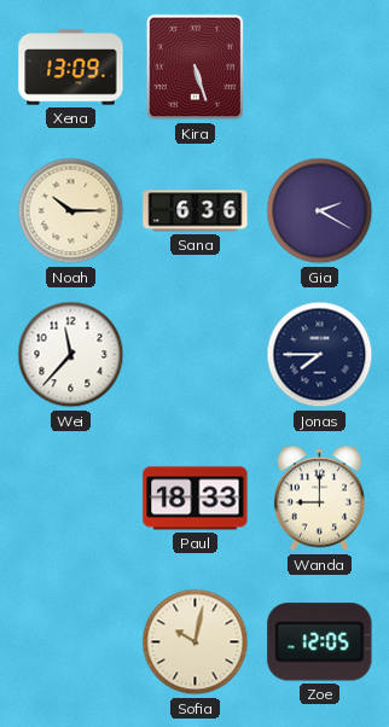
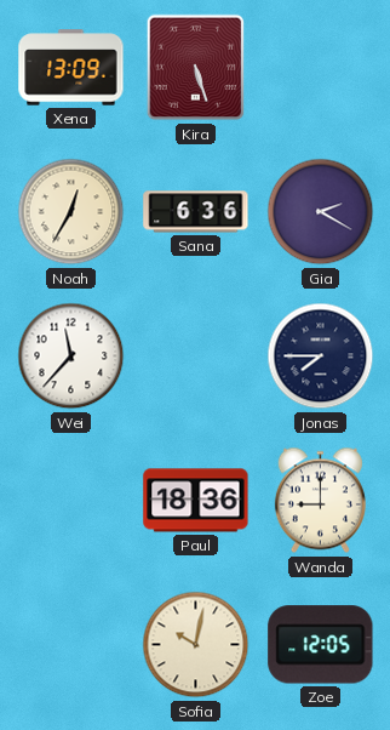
Noah: 10:15 -> 12:35 (71, 212)
Paul: 18:33 -> 18:36 (196, 501)
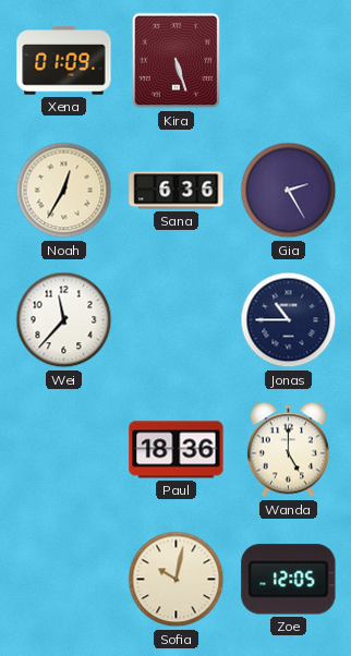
Xena: 13:09 -> 01:09 (64, 61)
Gia: 2:20 -> 2:25 (289, 191)
Jonas: 7:45 -> 10:45 (289, 320)
Wanda: 9:00 -> 5:00 (288, 450)
